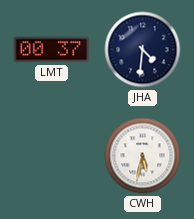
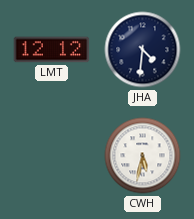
LMT: 00:37 -> 12:12 (52, 50)
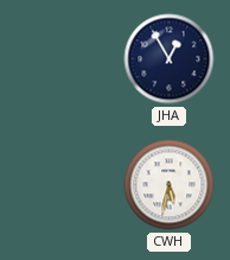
LMT: 12:12 -> none (52, 50)
JHA: 4:31 -> 12:55 (170, 59)
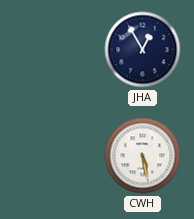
CWH: 5:32 -> 5:28 (143, 156)
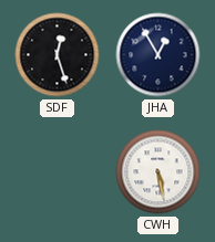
SDF: none -> 12:27 (58, 55)
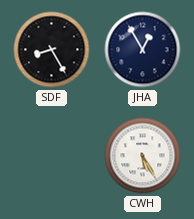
SDF: 12:27 -> 8:25 (52, 50)
CWH: 5:28 -> 5:25 (143, 156)
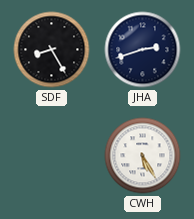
JHA: 12:55 -> 2:42 (143, 50)
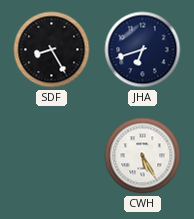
JHA: 2:42 -> 6:42 (143, 50)
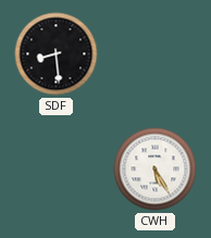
SDF: 8:25 -> 8:29 (57, 54)
JHA: 6:42 -> none (143, 50)
